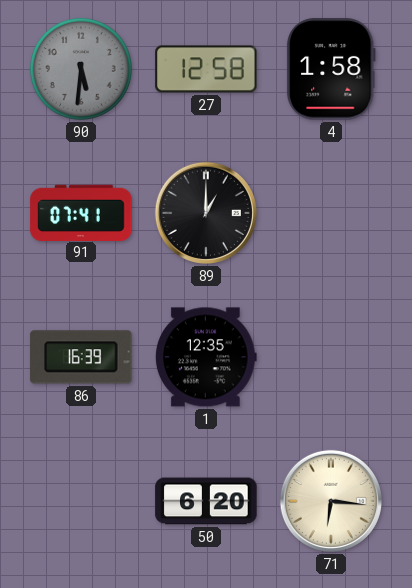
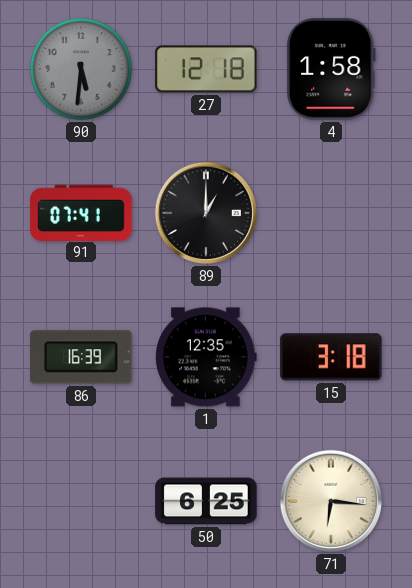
27: 12:58 -> 12:18 (206, 69)
15: none -> 3:18 (331, 357)
50: 6:20 -> 6:25 (206, 501)
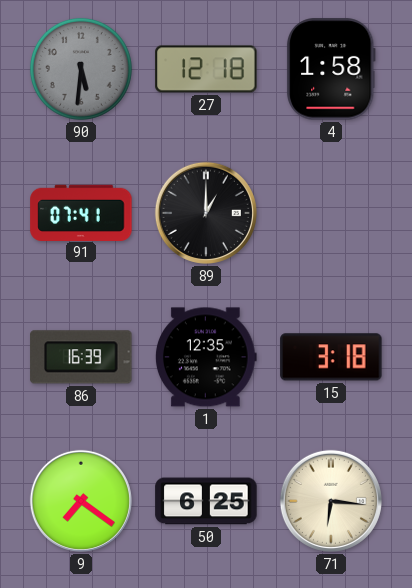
9: none -> 7:21 (81, 501)
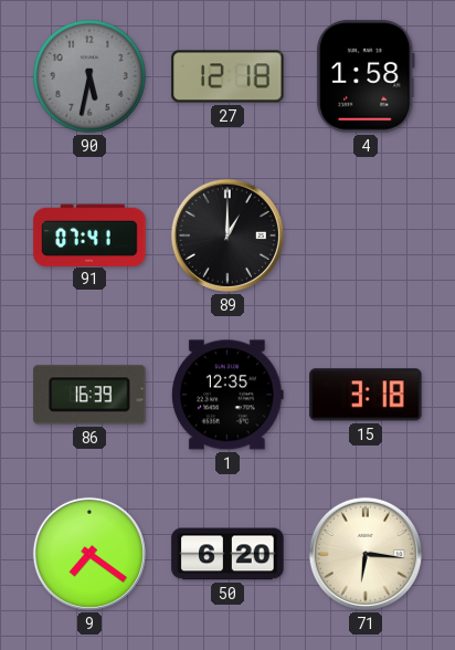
90: 5:31 -> 5:32 (89, 76)
50: 6:25 -> 6:20 (227, 554)
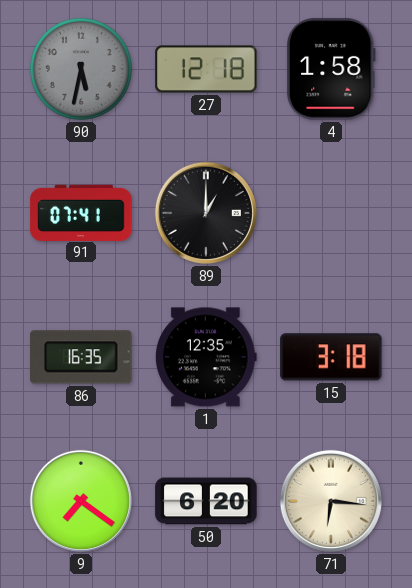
86: 16:39 -> 16:35 (81, 357)
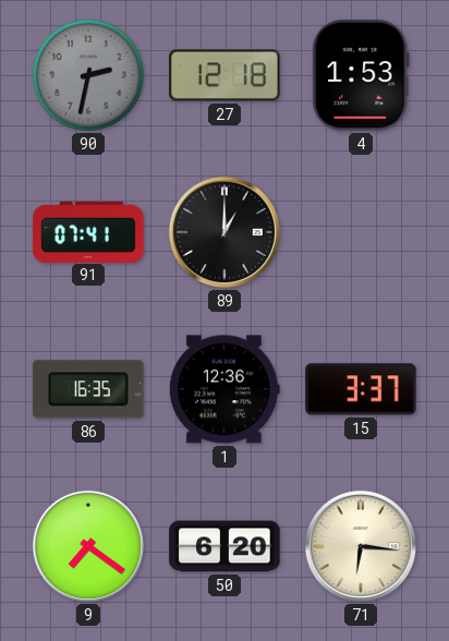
90: 5:32 -> 2:32 (88, 75)
4: 1:58 -> 1:53 (361, 75)
1: 12:35 -> 12:36 (225, 389)
15: 3:18 -> 3:37 (361, 389)
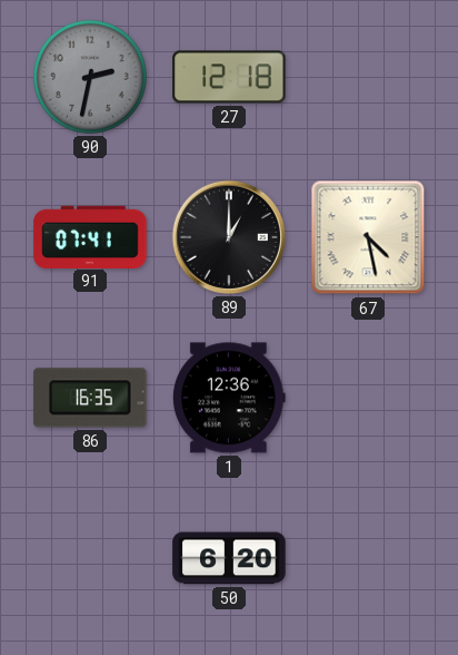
4: 1:53 -> none (361, 75)
67: none -> 4:28 (368, 237)
15: 3:37 -> none (361, 389)
9: 7:21 -> none (88, 546)
71: 6:16 -> none (361, 546)
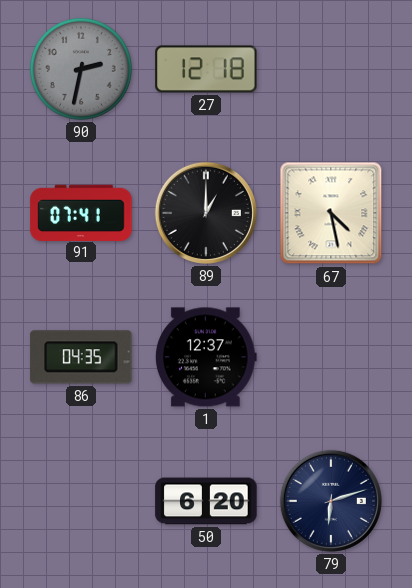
86: 16:35 -> 04:35 (81, 357)
1: 12:36 -> 12:37 (206, 357)
79: none -> 6:12 (331, 501)
